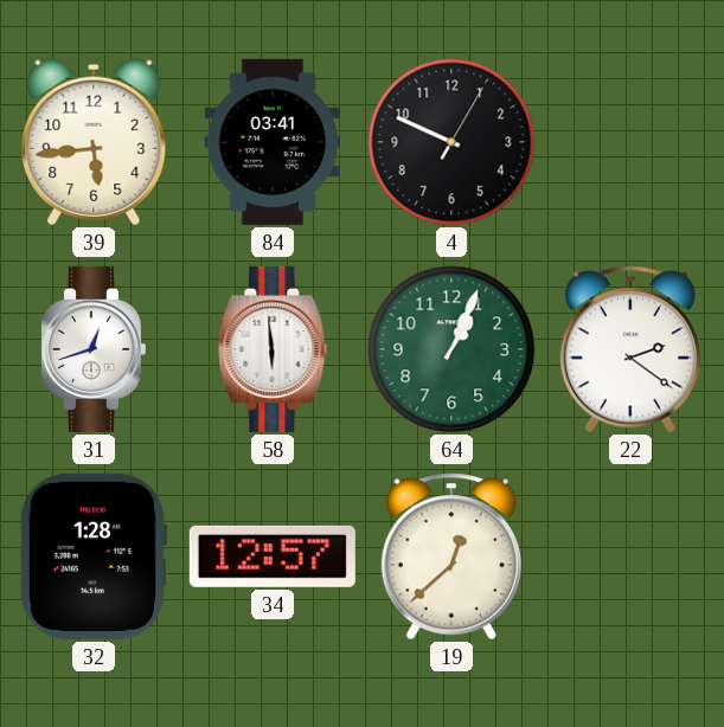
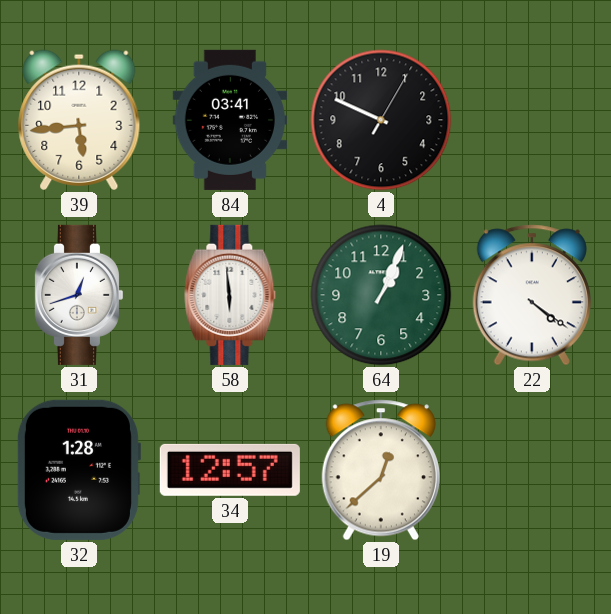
22: 2:21 -> 4:21 (532, 295)
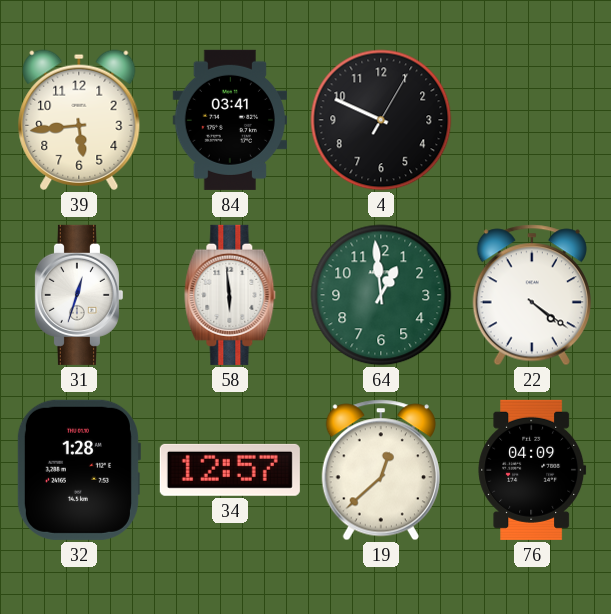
31: 12:42 -> 12:33 (78, 295)
64: 1:04 -> 12:59 (381, 295)
76: none -> 04:09 (532, 470)
